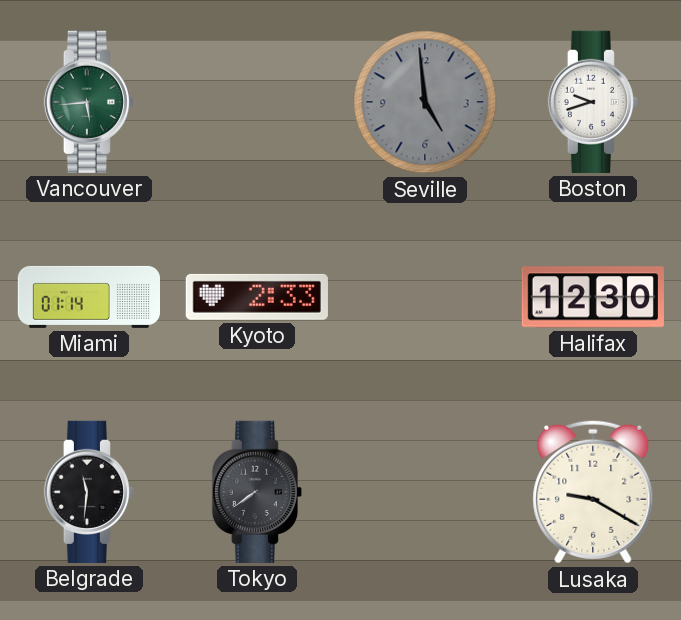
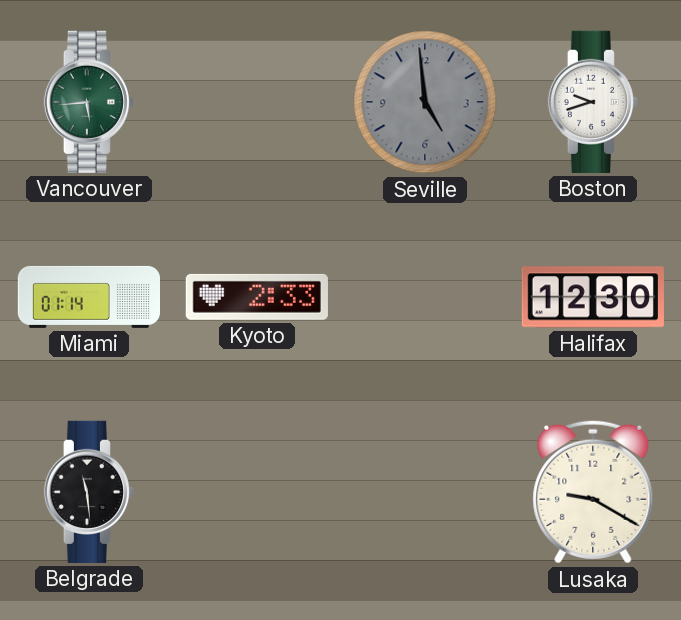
Belgrade: 11:31 -> 11:29 (89, 492)
Tokyo: 7:39 -> none (257, 492)
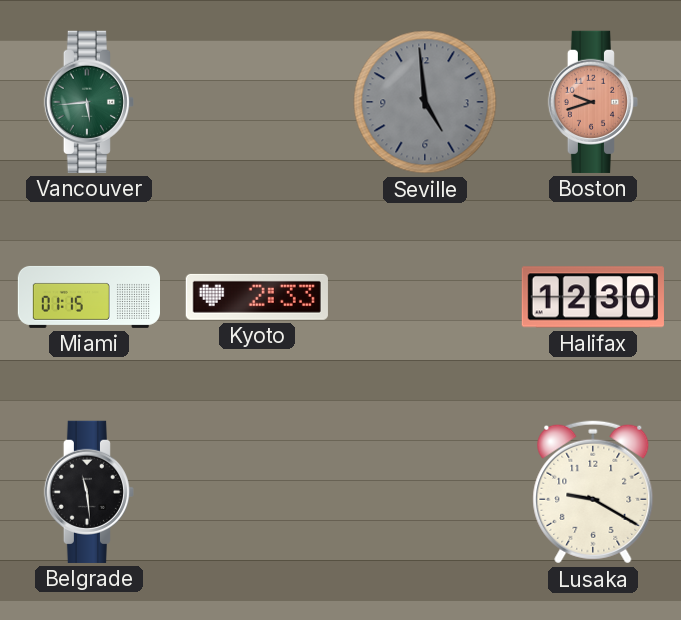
Boston dial: white -> salmon (593, 102)
Miami: 01:14 -> 01:15 (88, 297)
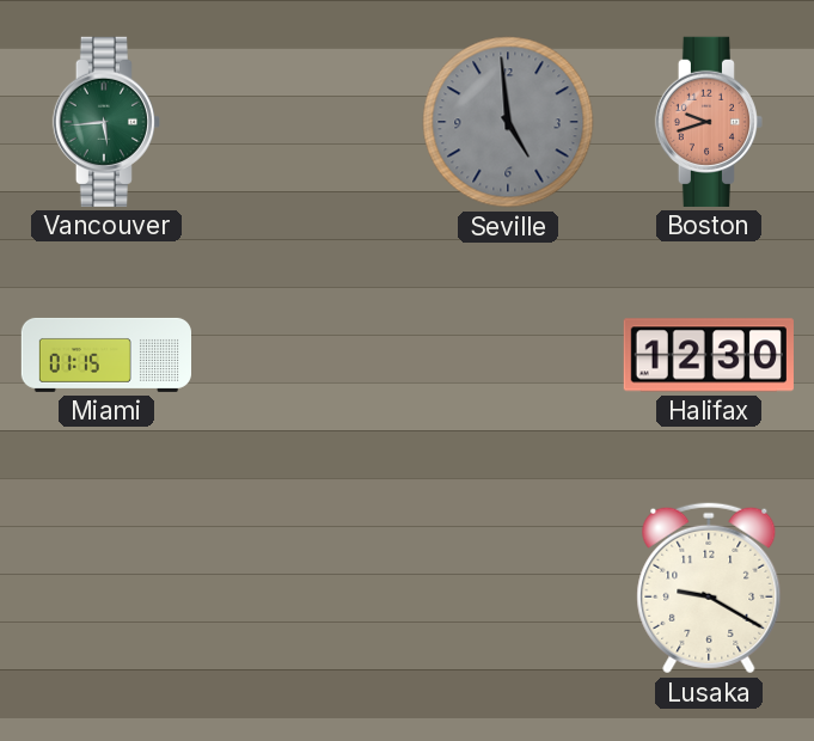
Kyoto: 2:33 -> none (257, 297)
Belgrade: 11:29 -> none (89, 492)
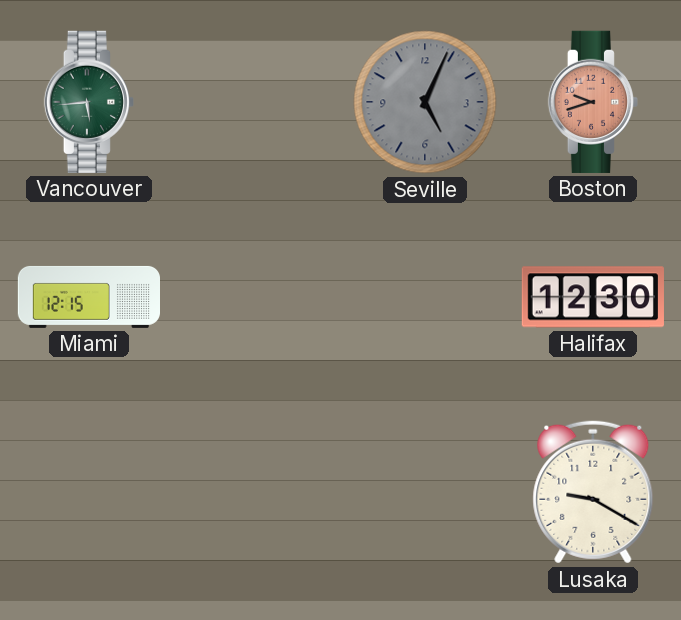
Seville: 4:59 -> 5:04 (425, 102)
Miami: 01:15 -> 12:15 (88, 297)
